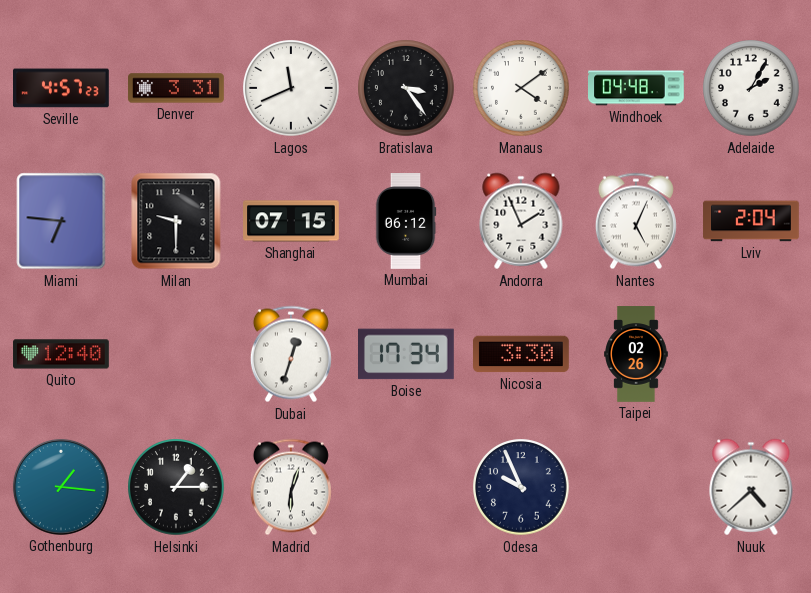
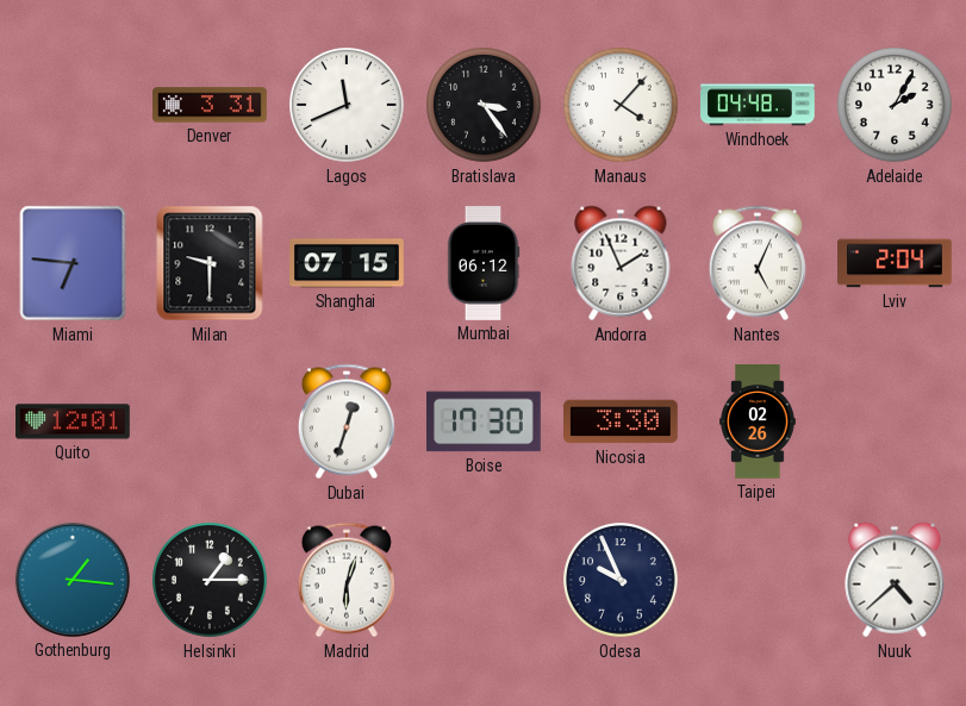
Seville: 4:57 -> none (62, 88)
Manaus: 4:09 -> 4:07 (621, 105)
Quito: 12:40 -> 12:01 (73, 421)
Boise: 17:34 -> 17:30 (485, 421)
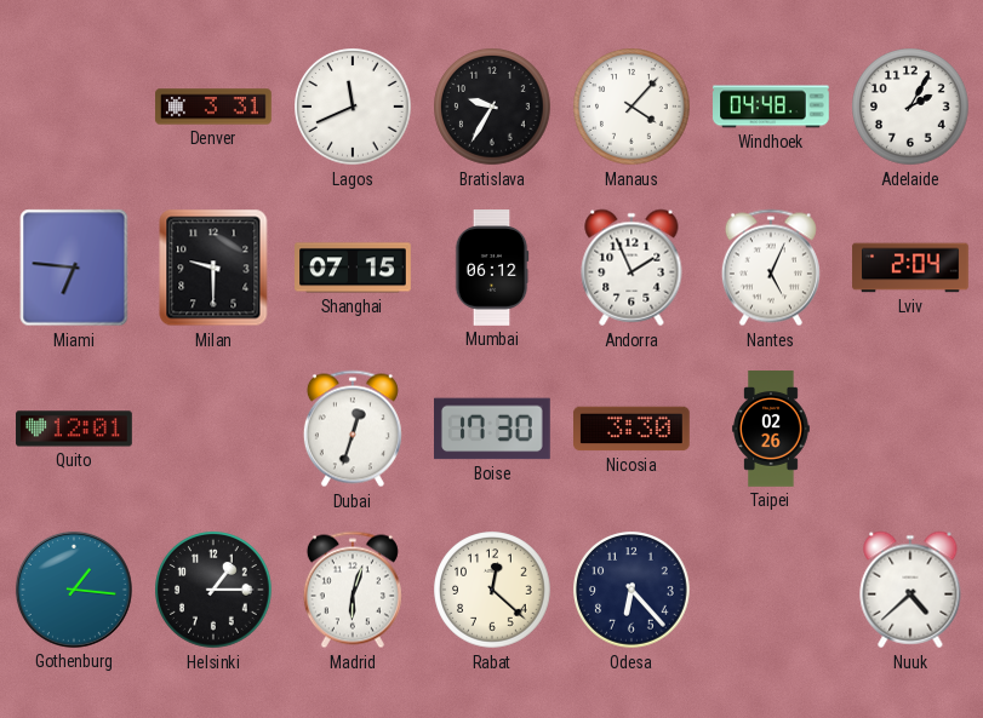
Bratislava: 3:24 -> 9:35 (492, 107)
Rabat: none -> 12:22 (492, 590)
Odesa: 9:56 -> 6:23 (631, 590)
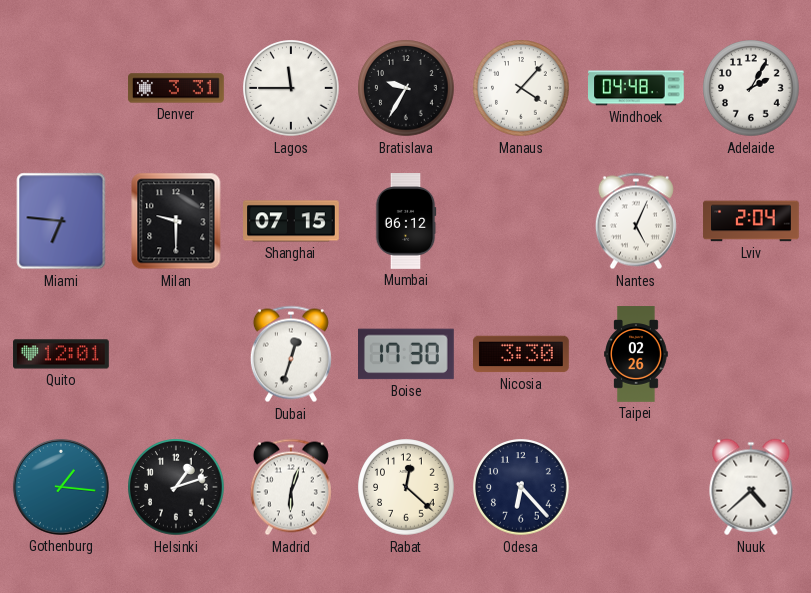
Lagos: 11:41 -> 11:45 (291, 88)
Andorra: 1:56 -> none (631, 268)
Helsinki: 1:15 -> 1:12 (176, 487)
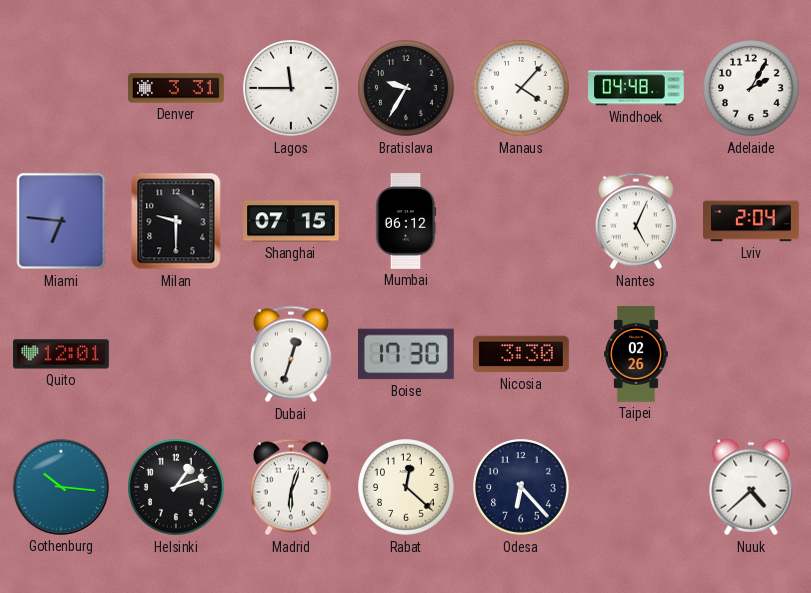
Gothenburg: 1:16 -> 10:16 (61, 487)
